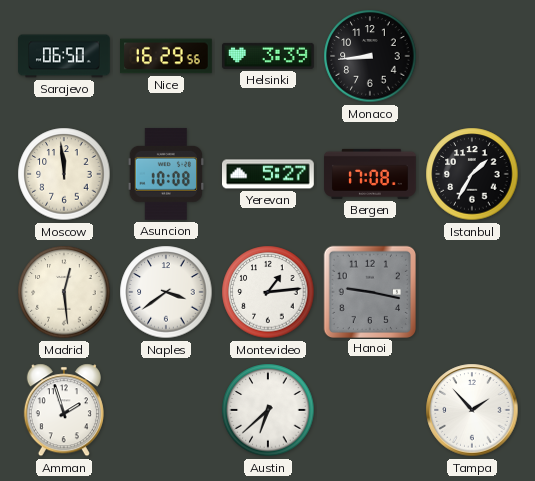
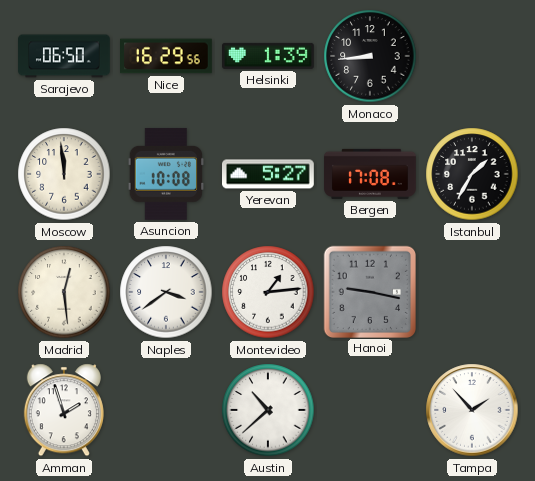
Helsinki: 3:39 -> 1:39 (269, 56)
Austin: 6:38 -> 10:38 (268, 410)
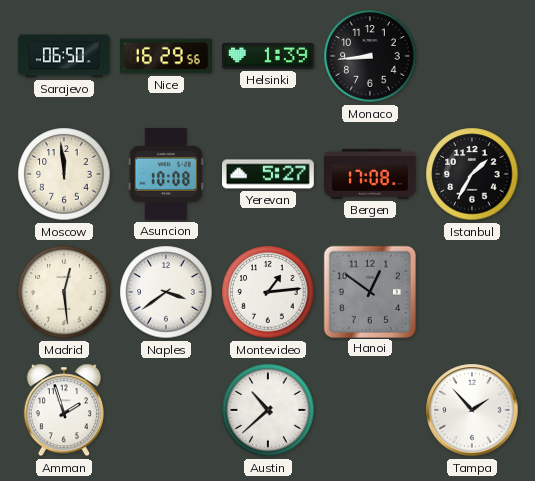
Hanoi: 9:17 -> 12:51 (369, 291)
